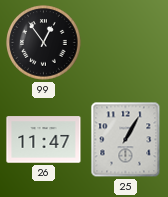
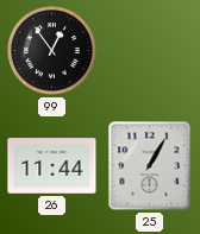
26: 11:47 -> 11:44 (52, 166)
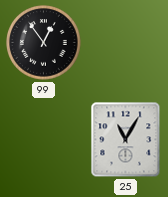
26: 11:44 -> none (52, 166)
25: 1:05 -> 11:05 (126, 140)
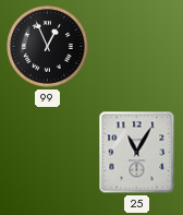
99: 12:54 -> 12:56 (48, 47)
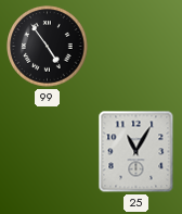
99: 12:56 -> 4:54 (48, 47)
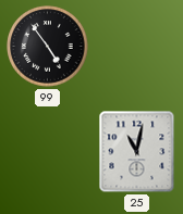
25: 11:05 -> 11:02 (137, 152)
